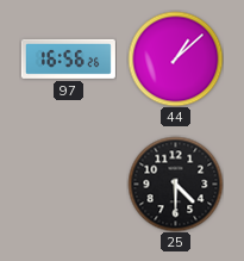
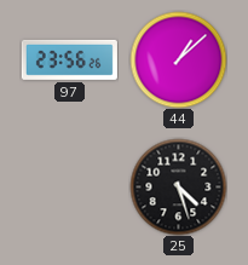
97: 16:56 -> 23:56 (69, 59)
25: 4:30 -> 4:27 (178, 186)
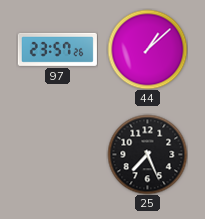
97: 23:56 -> 23:57 (57, 49)
25: 4:27 -> 7:26 (147, 154)
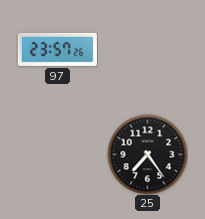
44: 1:08 -> none (147, 49)
25: 7:26 -> 7:24 (147, 154)
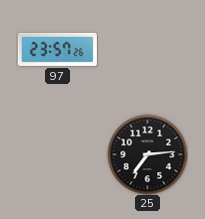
25: 7:24 -> 7:14 (147, 154)
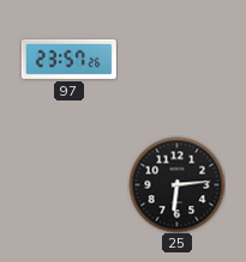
25: 7:14 -> 6:14 (176, 184)
